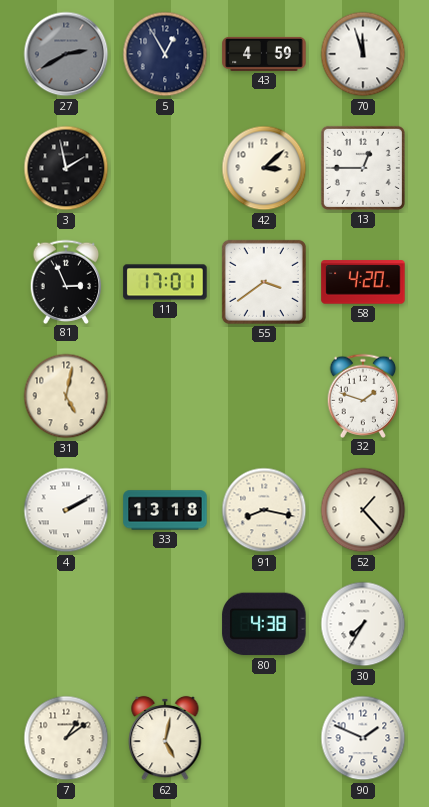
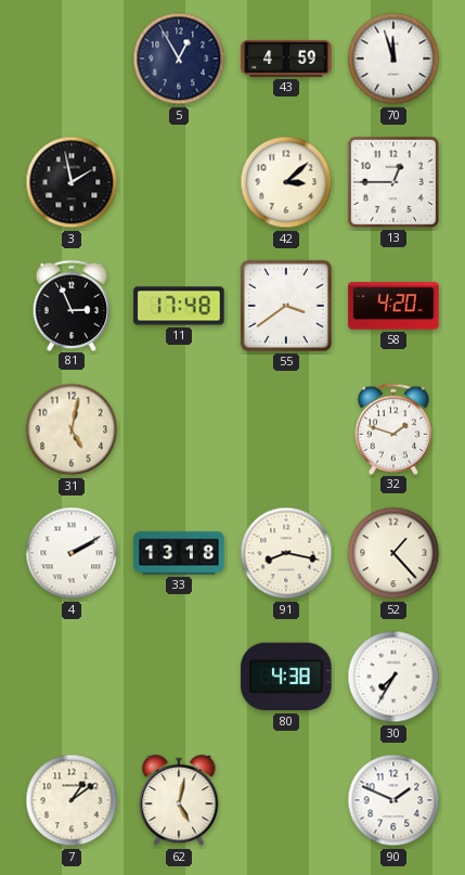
27: 2:40 -> none (66, 54)
11: 17:01 -> 17:48 (179, 306)
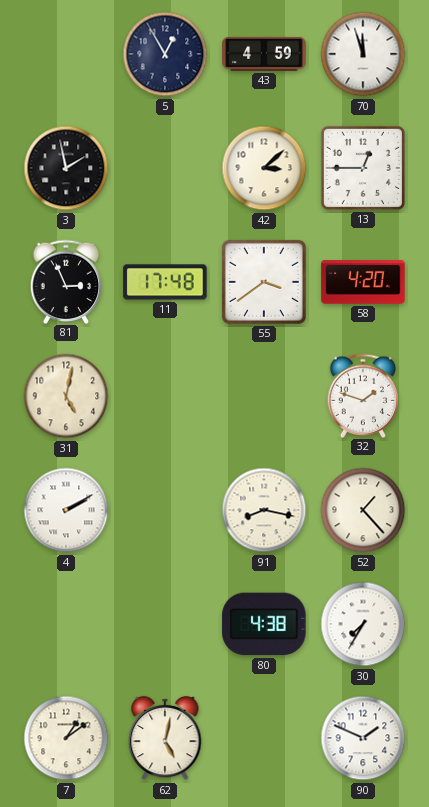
33: 13:18 -> none (179, 553)
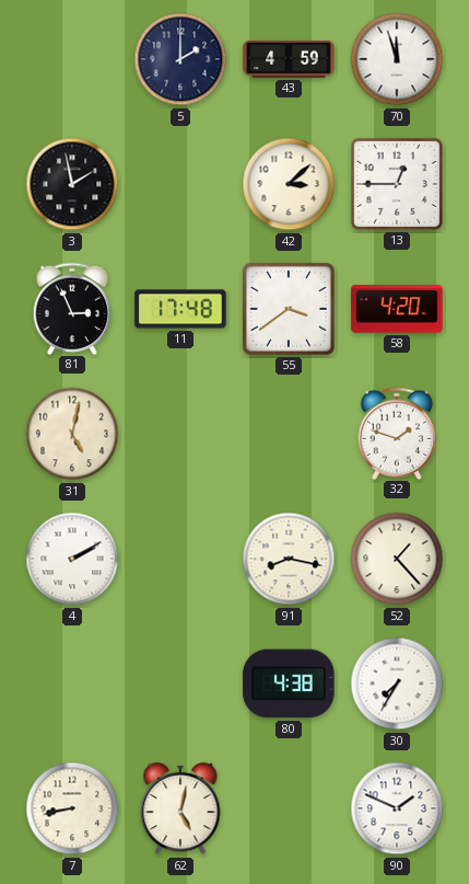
5: 12:55 -> 2:00 (180, 59)
7: 1:09 -> 8:43 (72, 808)
